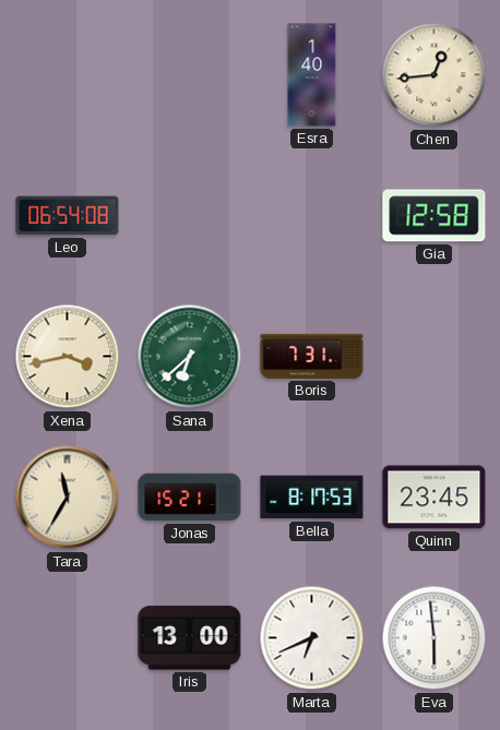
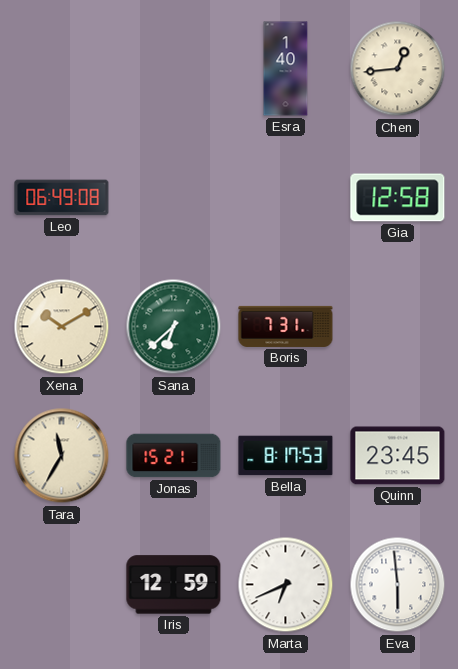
Leo: 06:54 -> 06:49 (62, 198)
Xena: 3:43 -> 10:10 (62, 327)
Iris: 13:00 -> 12:59 (174, 585)
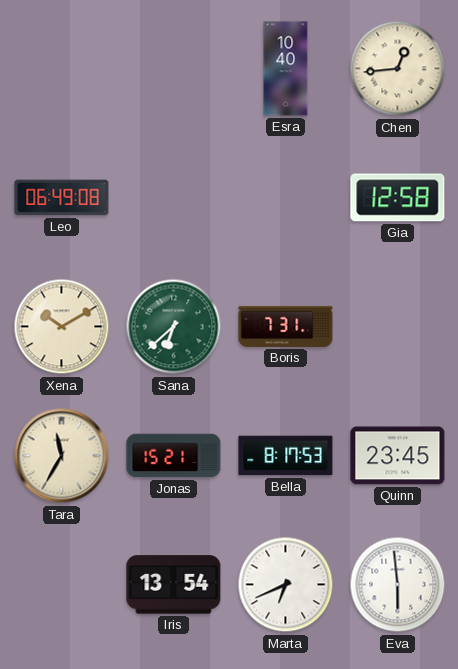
Esra: 1:40 -> 10:40 (286, 69)
Iris: 12:59 -> 13:54 (174, 585)
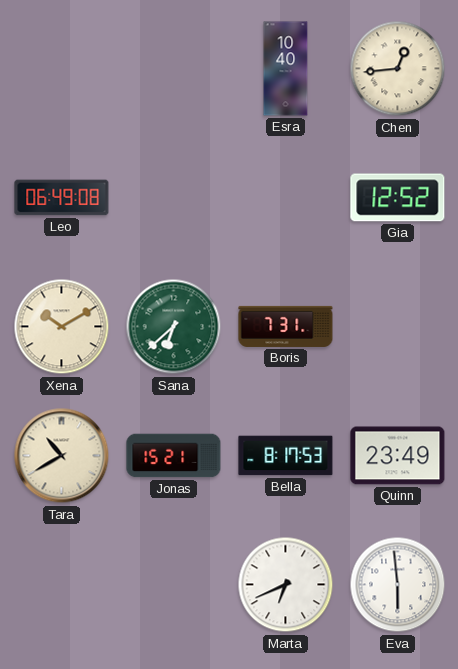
Gia: 12:58 -> 12:52 (398, 198)
Tara: 11:35 -> 10:40 (62, 456)
Quinn: 23:45 -> 23:49 (398, 456)
Iris: 13:54 -> none (174, 585)
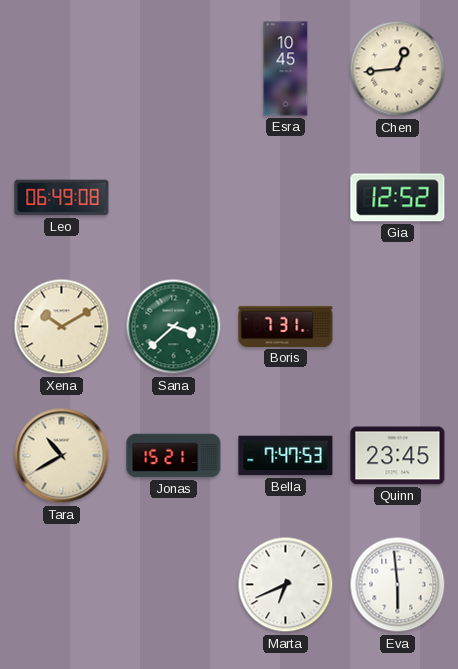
Esra: 10:40 -> 10:45 (286, 69)
Sana: 6:38 -> 3:38 (174, 327)
Bella: 8:17 -> 7:47 (286, 456)
Quinn: 23:49 -> 23:45 (398, 456)
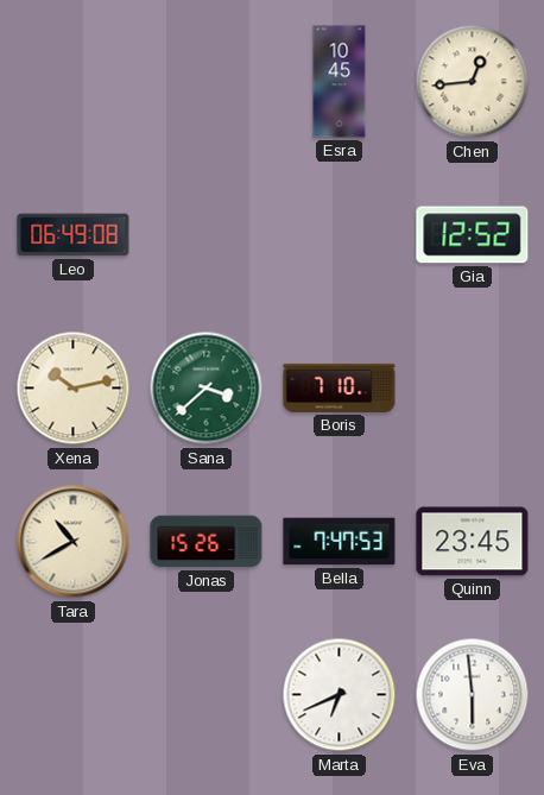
Xena: 10:10 -> 10:13 (74, 389)
Boris: 7:31 -> 7:10 (340, 387)
Jonas: 15:21 -> 15:26 (207, 542)
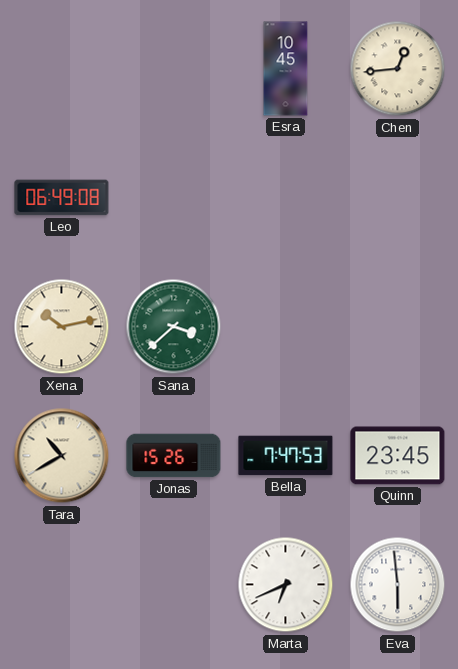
Gia: 12:52 -> none (473, 235)
Boris: 7:10 -> none (340, 387)
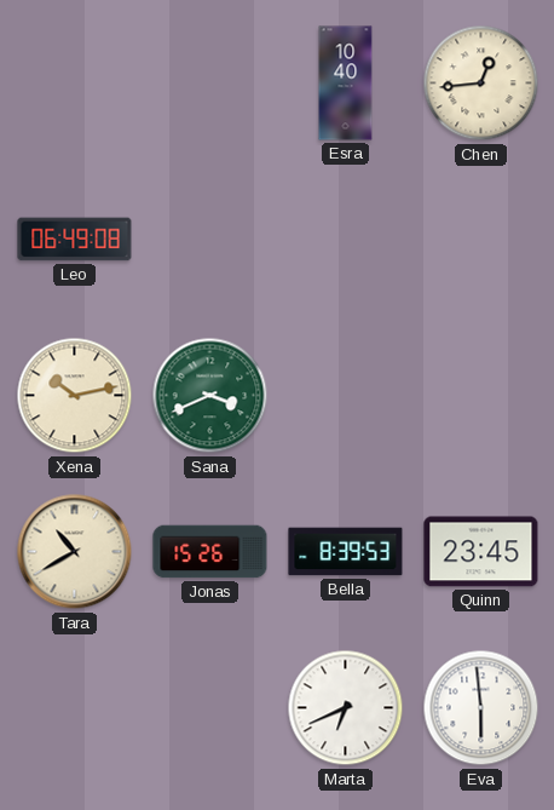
Esra: 10:45 -> 10:40 (346, 84)
Sana: 3:38 -> 3:41 (210, 396)
Bella: 7:47 -> 8:39 (346, 552)
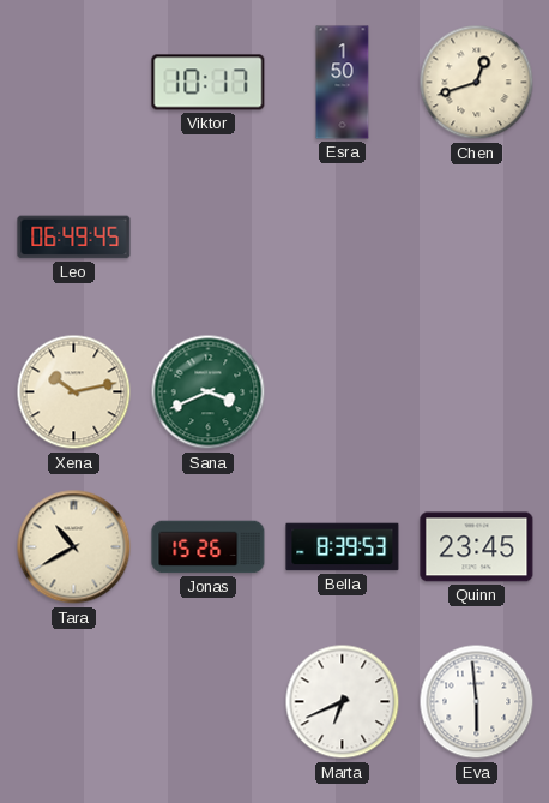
Viktor: none -> 10:17 (209, 83)
Esra: 10:40 -> 1:50 (343, 83)
Chen: 12:44 -> 12:42 (477, 83)
Leo: 06:49:08 -> 06:49:45 (74, 238)
